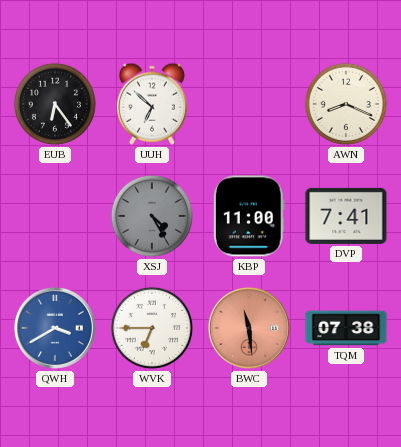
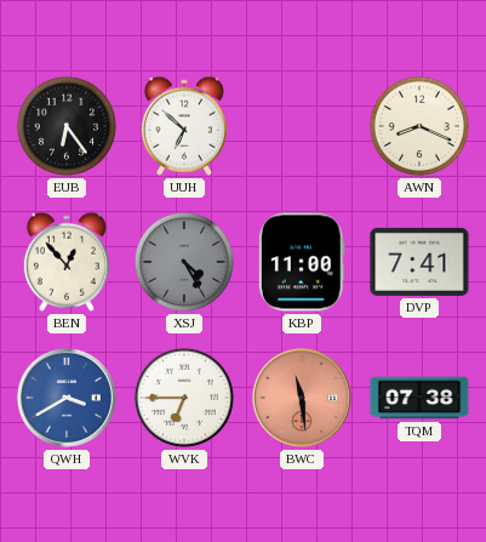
BEN: none -> 12:53 (67, 262)
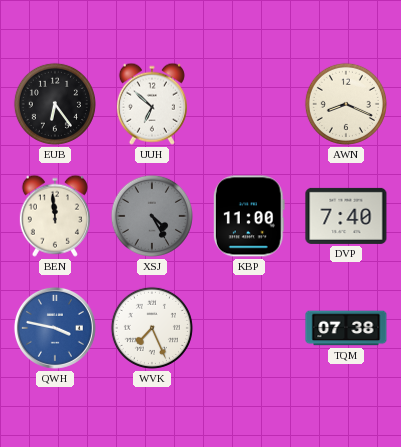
BEN: 12:53 -> 11:59 (55, 216)
DVP: 7:41 -> 7:40 (346, 216)
QWH: 3:40 -> 3:47 (55, 328)
WVK: 6:45 -> 7:26 (152, 328)
BWC: 11:29 -> none (302, 398)
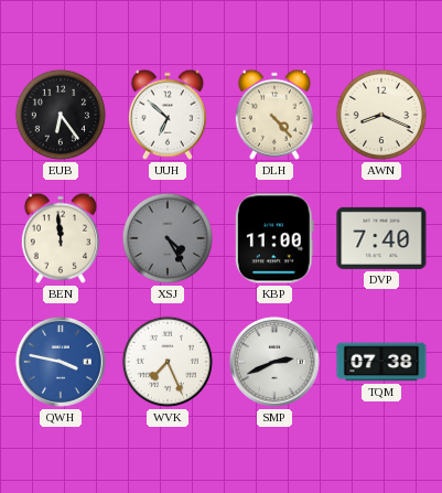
DLH: none -> 4:23 (274, 115)
SMP: none -> 2:41 (274, 362)
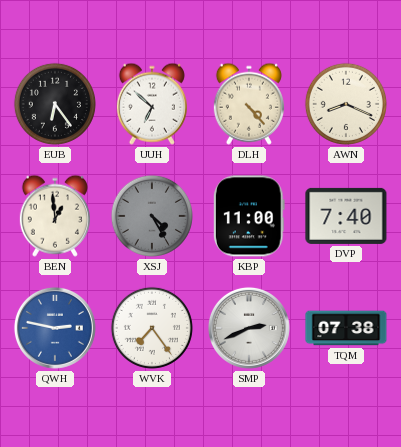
BEN: 11:59 -> 12:59 (55, 216)
QWH: 3:47 -> 2:47 (55, 328)
WVK: 7:26 -> 7:24 (152, 328)
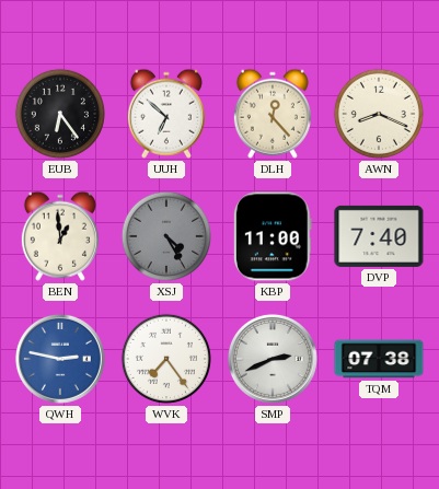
DLH: 4:23 -> 12:23 (273, 114)
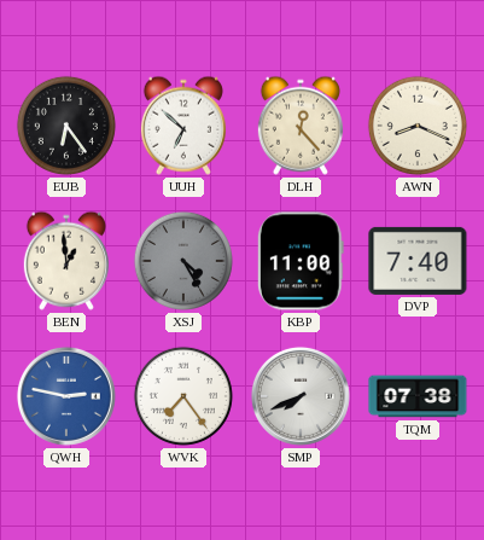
SMP: 2:41 -> 7:41 (301, 396)
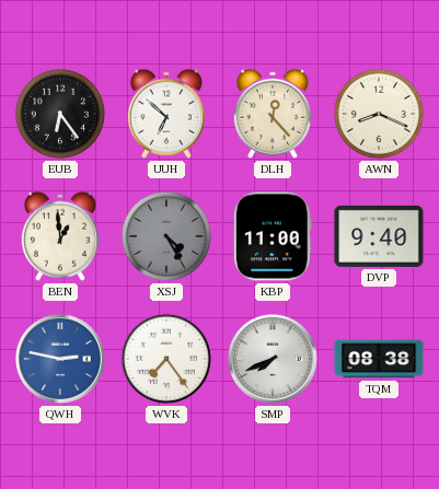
DVP: 7:40 -> 9:40 (379, 236)
TQM: 07:38 -> 08:38 (379, 359)
